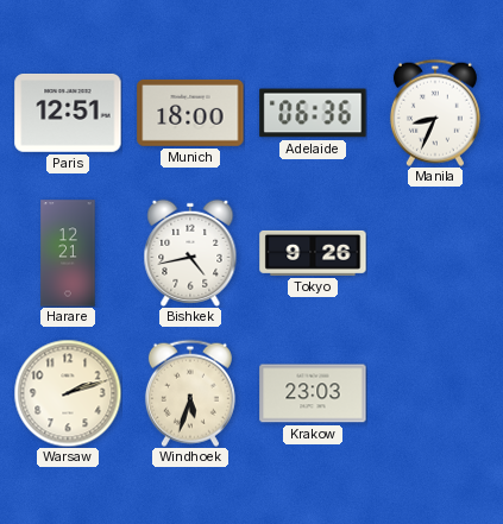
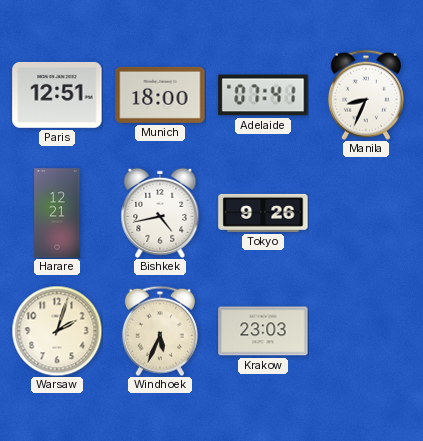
Adelaide: 06:36 -> 07:41 (263, 95)
Warsaw: 2:12 -> 2:03 (57, 331)
Windhoek: 5:33 -> 5:34 (160, 331)
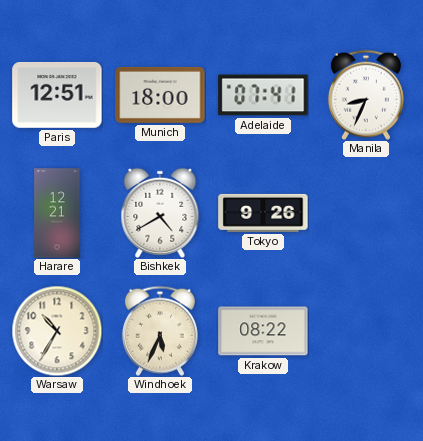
Bishkek: 4:43 -> 4:40 (160, 213)
Warsaw: 2:03 -> 10:35 (57, 331)
Krakow: 23:03 -> 08:22 (263, 331)
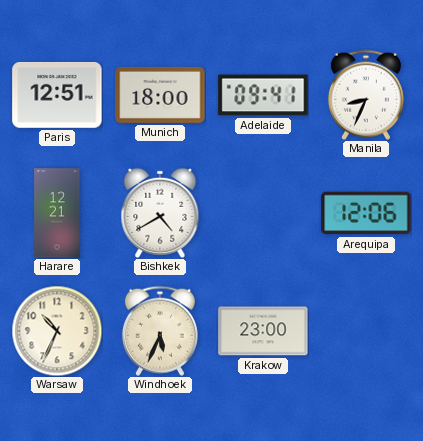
Adelaide: 07:41 -> 09:41 (263, 95)
Tokyo: 9:26 -> none (263, 213)
Arequipa: none -> 12:06 (366, 213)
Warsaw: 10:35 -> 10:34 (57, 331)
Krakow: 08:22 -> 23:00 (263, 331)
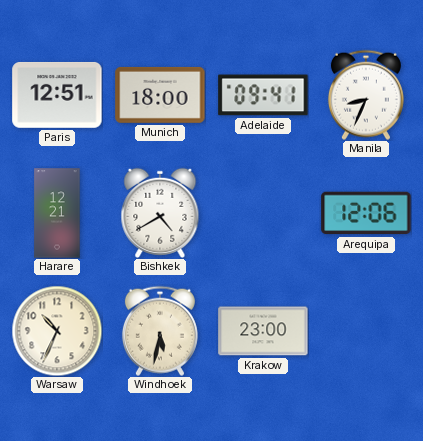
Windhoek: 5:34 -> 5:32 (160, 331)
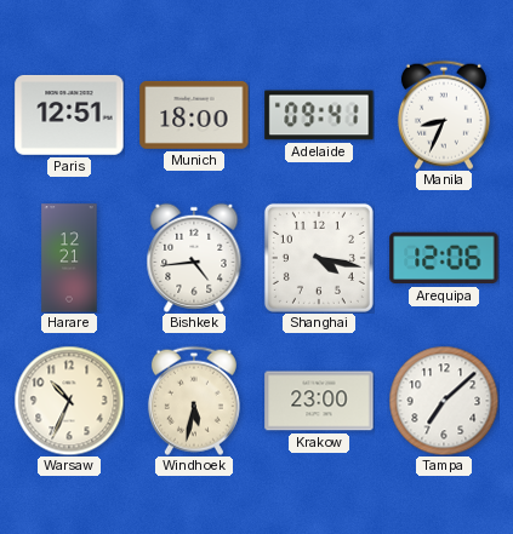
Bishkek: 4:40 -> 4:44 (194, 258)
Shanghai: none -> 4:17 (319, 258)
Tampa: none -> 7:08 (444, 401)
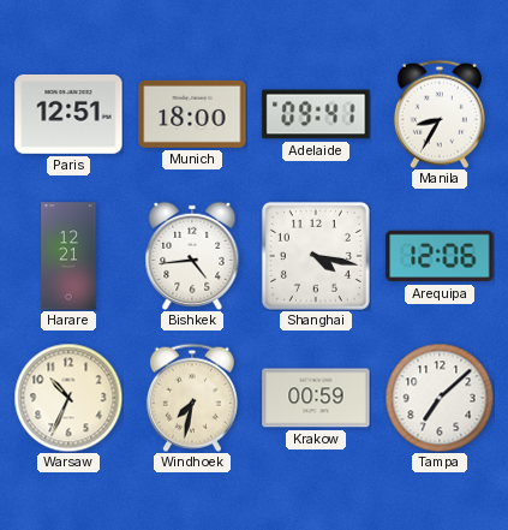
Manila: 8:34 -> 8:35 (440, 114)
Windhoek: 5:32 -> 7:32 (192, 398)
Krakow: 23:00 -> 00:59 (316, 398)
